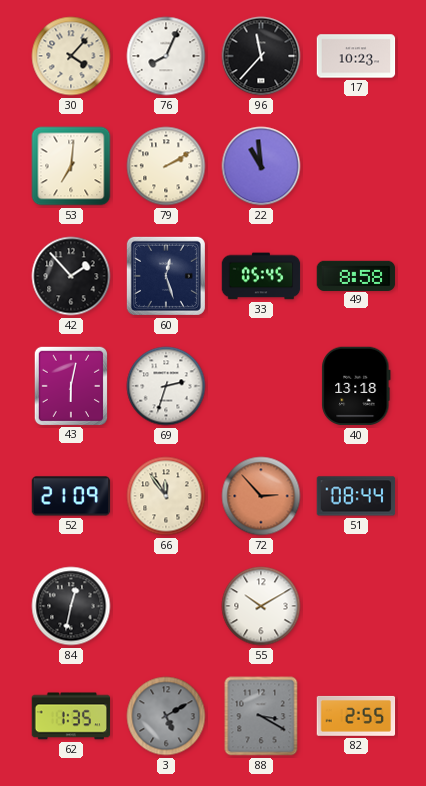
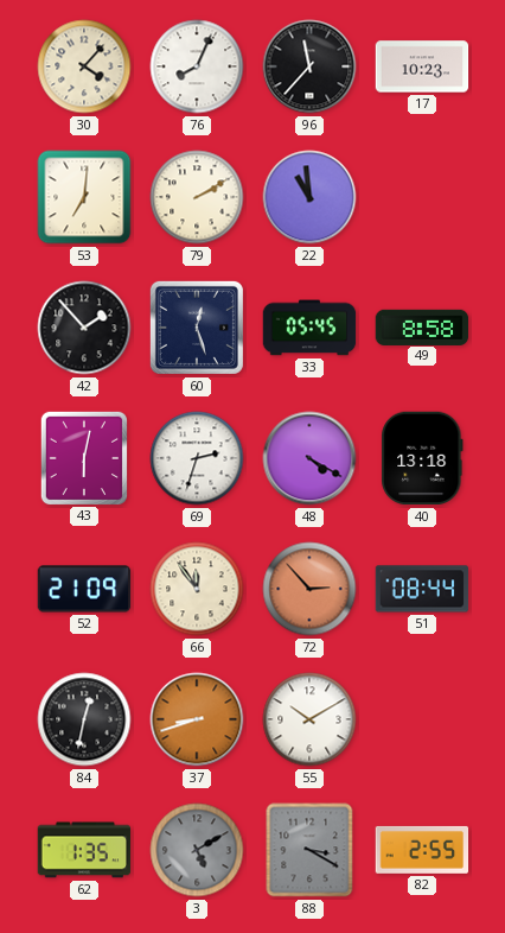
48: none -> 4:20 (309, 458)
37: none -> 8:42 (197, 719)
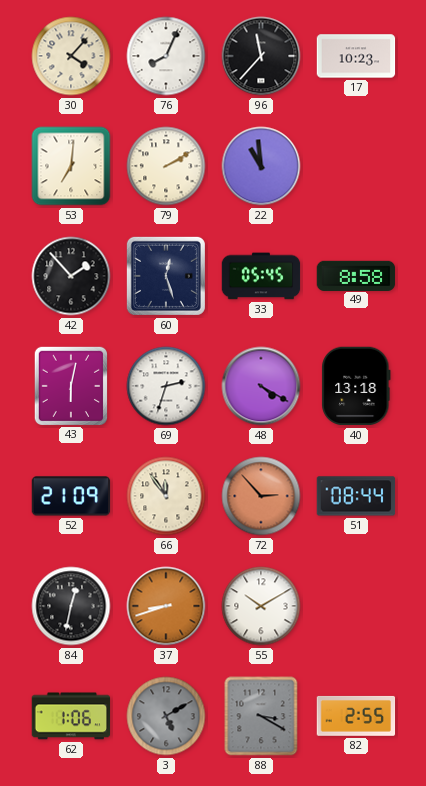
62: 1:35 -> 1:06 (71, 716)
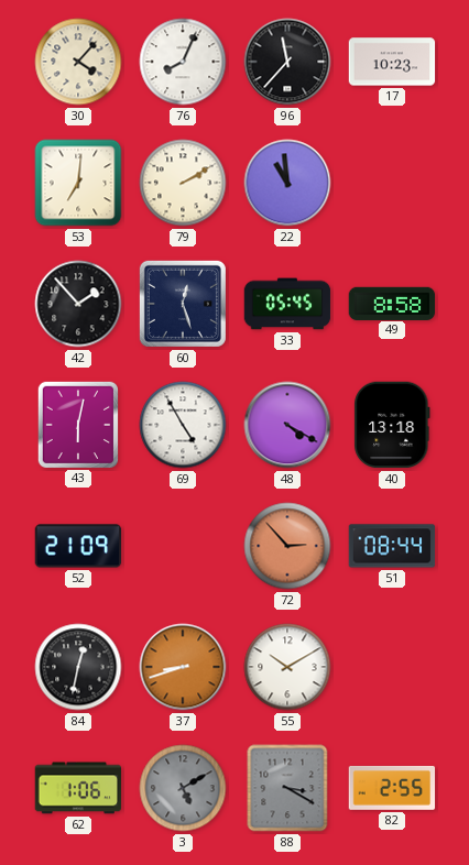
69: 2:33 -> 4:55 (183, 425)
66: 11:54 -> none (166, 496)
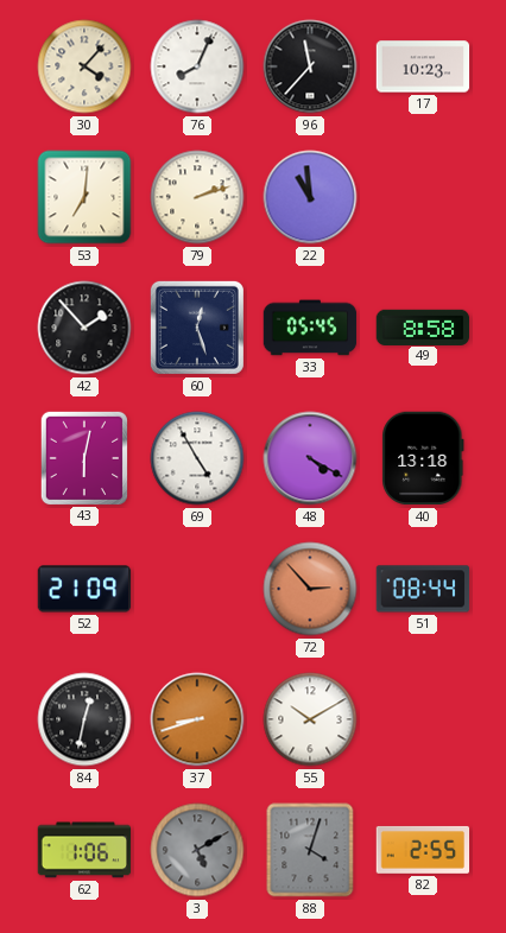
79: 2:10 -> 2:12 (197, 197)
88: 3:20 -> 4:03 (310, 850)
